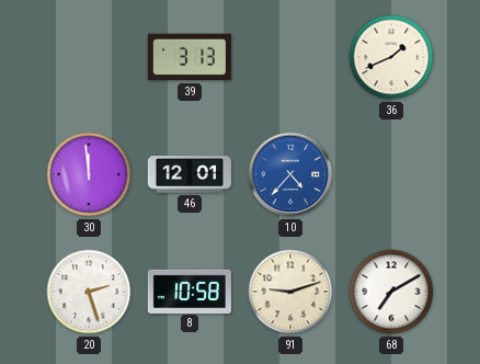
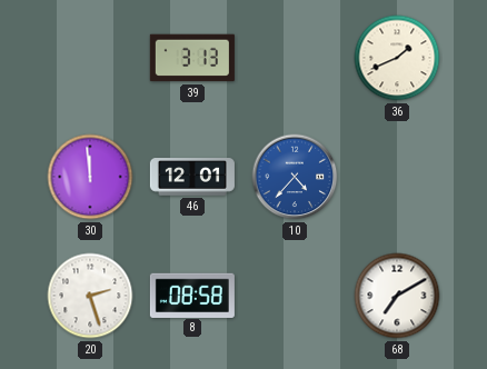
8: 10:58 -> 08:58 (192, 295)
91: 9:12 -> none (290, 292)
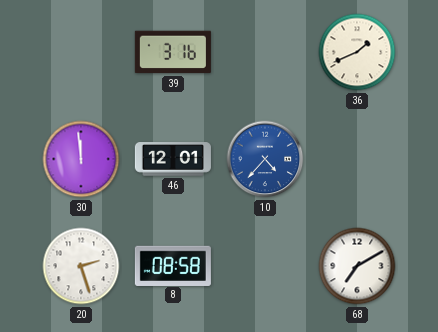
39: 3:13 -> 3:16 (173, 52)
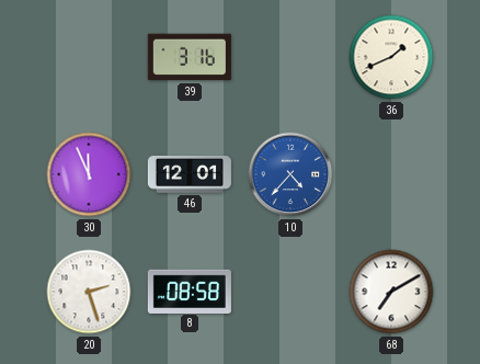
30: 11:59 -> 11:56 (89, 174)
